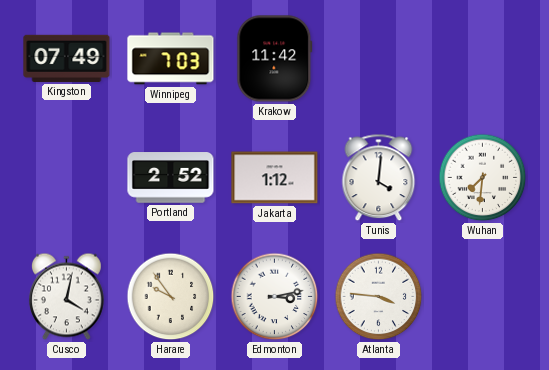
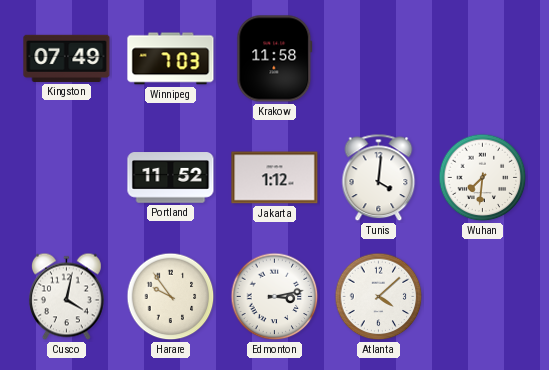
Krakow: 11:42 -> 11:58 (275, 59)
Portland: 2:52 -> 11:52 (171, 178)
Atlanta: 3:46 -> 4:08 (379, 297)
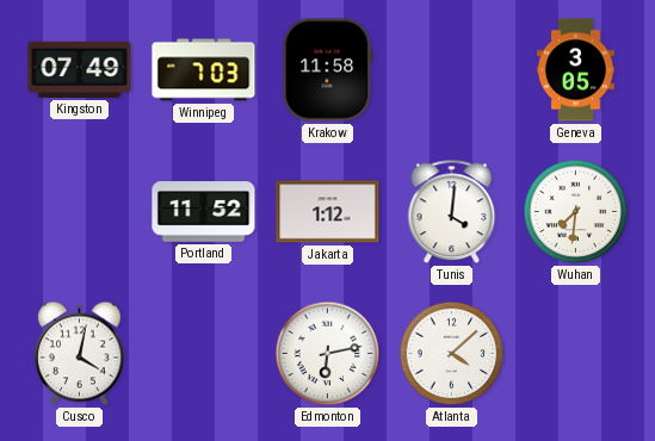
Geneva: none -> 3:05 (576, 70)
Harare: 9:54 -> none (171, 297)
Edmonton: 3:13 -> 6:13 (328, 354)
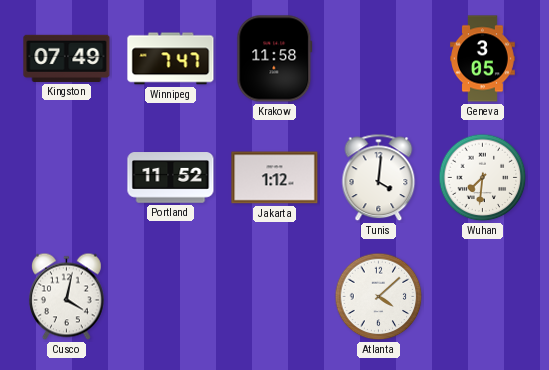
Winnipeg: 7:03 -> 7:47 (171, 59)
Edmonton: 6:13 -> none (328, 354)
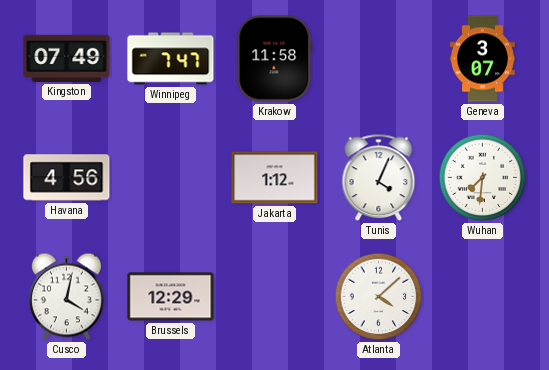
Geneva: 3:05 -> 3:07 (483, 59)
Havana: none -> 4:56 (67, 178)
Portland: 11:52 -> none (171, 178)
Tunis: 4:01 -> 4:04 (379, 178)
Brussels: none -> 12:29 (171, 297)
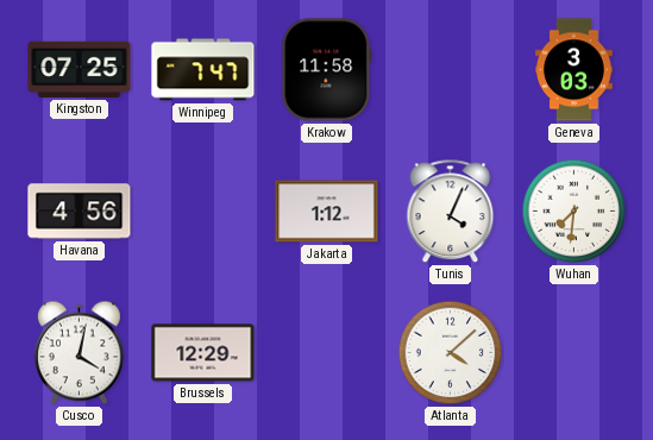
Kingston: 07:49 -> 07:25 (80, 69)
Geneva: 3:07 -> 3:03 (574, 70)
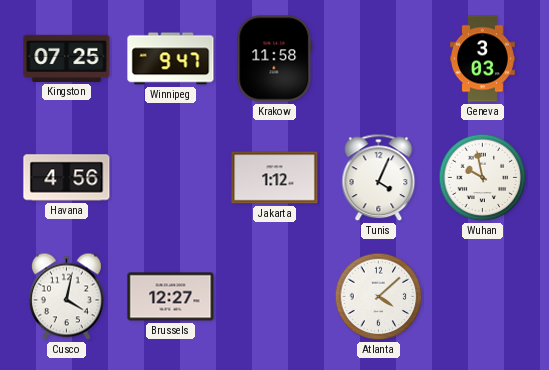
Winnipeg: 7:47 -> 9:47 (171, 59)
Wuhan: 7:31 -> 9:58 (483, 178)
Brussels: 12:29 -> 12:27 (171, 297)
